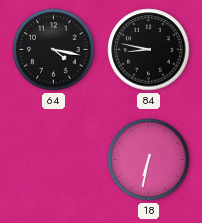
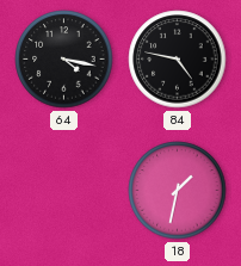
84: 8:47 -> 4:47 (178, 60)
18: 6:32 -> 1:32 (178, 191)
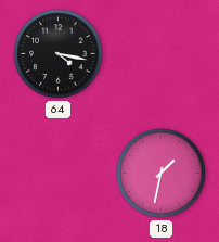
84: 4:47 -> none (178, 60)
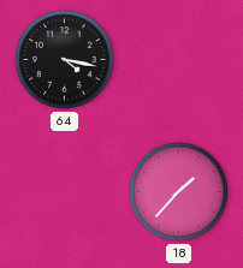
18: 1:32 -> 1:37 (179, 192)
